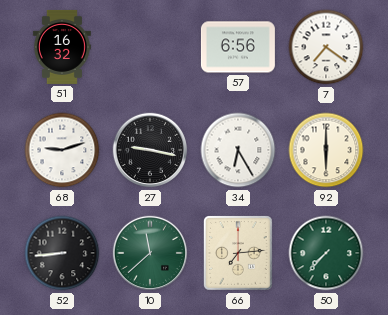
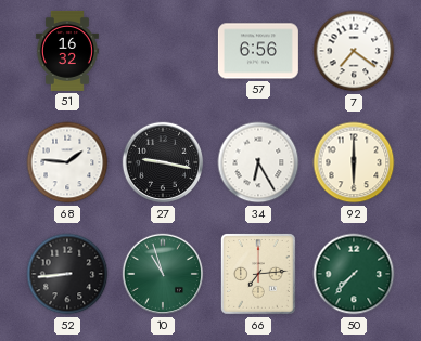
68: 9:12 -> 1:46 (67, 162)
10: 11:38 -> 10:57 (163, 274)
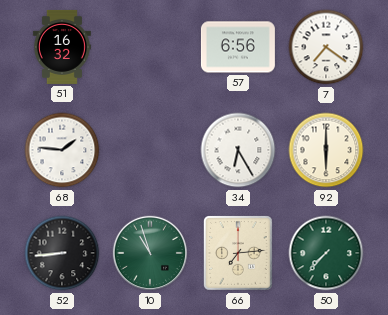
27: 9:17 -> none (163, 162)
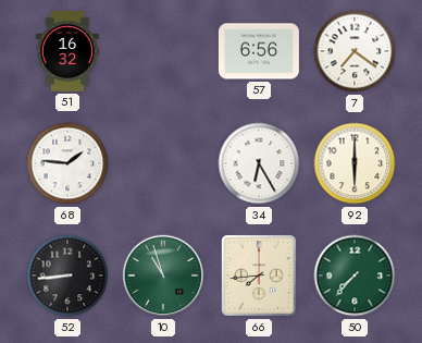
66: 7:14 -> 7:44 (259, 275)
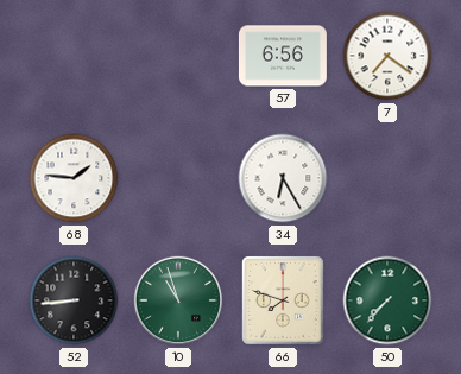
51: 16:32 -> none (67, 51)
92: 6:00 -> none (355, 163)
66: 7:44 -> 7:48 (283, 300)
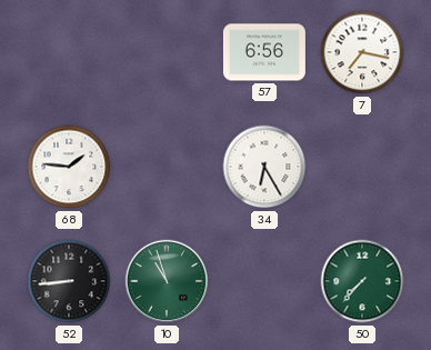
7: 7:21 -> 7:17 (362, 52)
66: 7:48 -> none (283, 300)
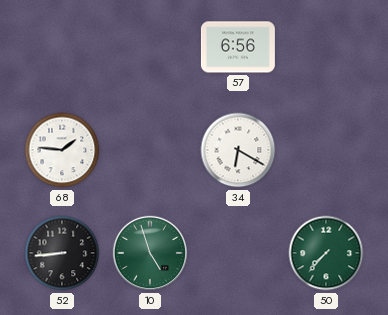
7: 7:17 -> none (362, 52)
34: 6:25 -> 6:20 (238, 150)
10: 10:57 -> 4:57 (150, 253)
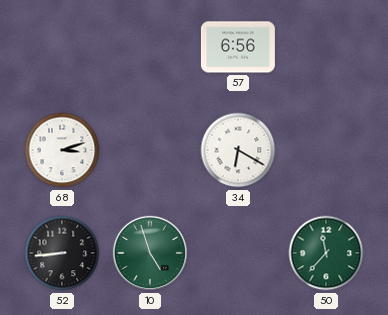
68: 1:46 -> 3:12 (62, 150)
50: 7:37 -> 11:37 (326, 253)
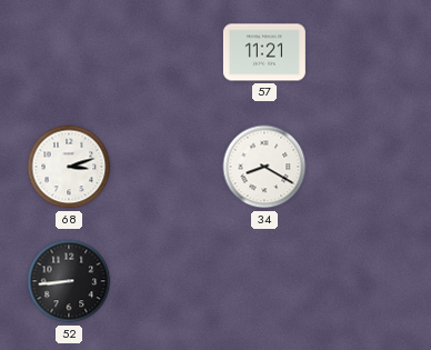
57: 6:56 -> 11:21 (264, 52)
34: 6:20 -> 8:20 (264, 167)
10: 4:57 -> none (150, 253)
50: 11:37 -> none (326, 253)
